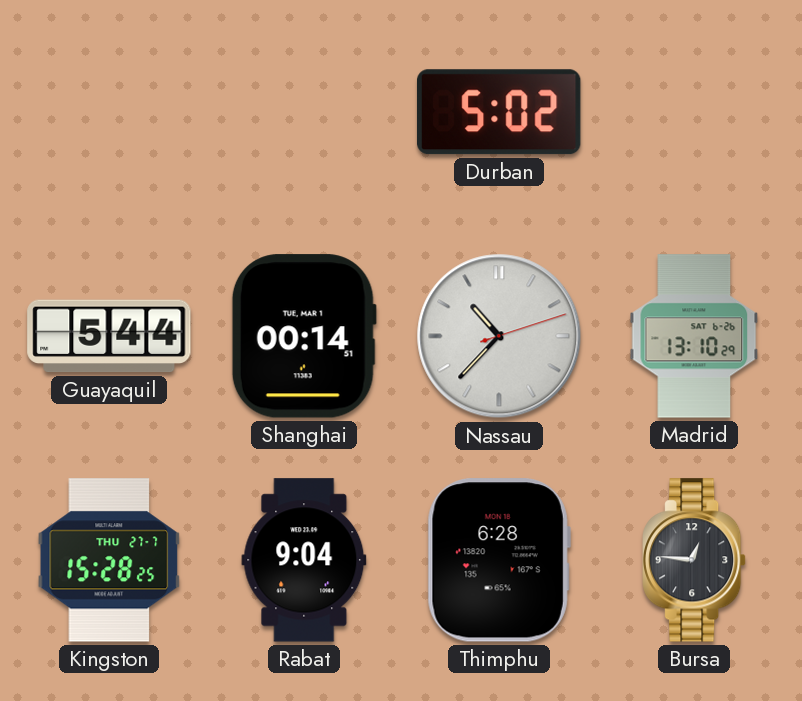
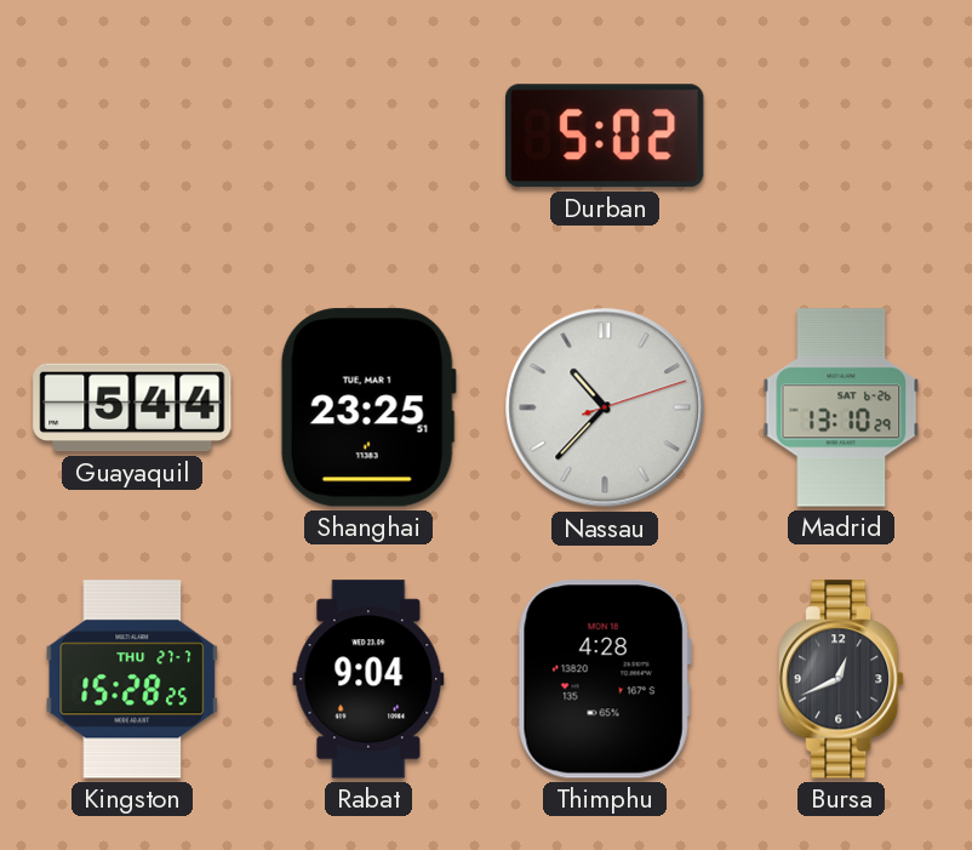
Shanghai: 00:14 -> 23:25 (368, 407)
Thimphu: 6:28 -> 4:28 (605, 679)
Bursa: 12:46 -> 12:41 (842, 679)
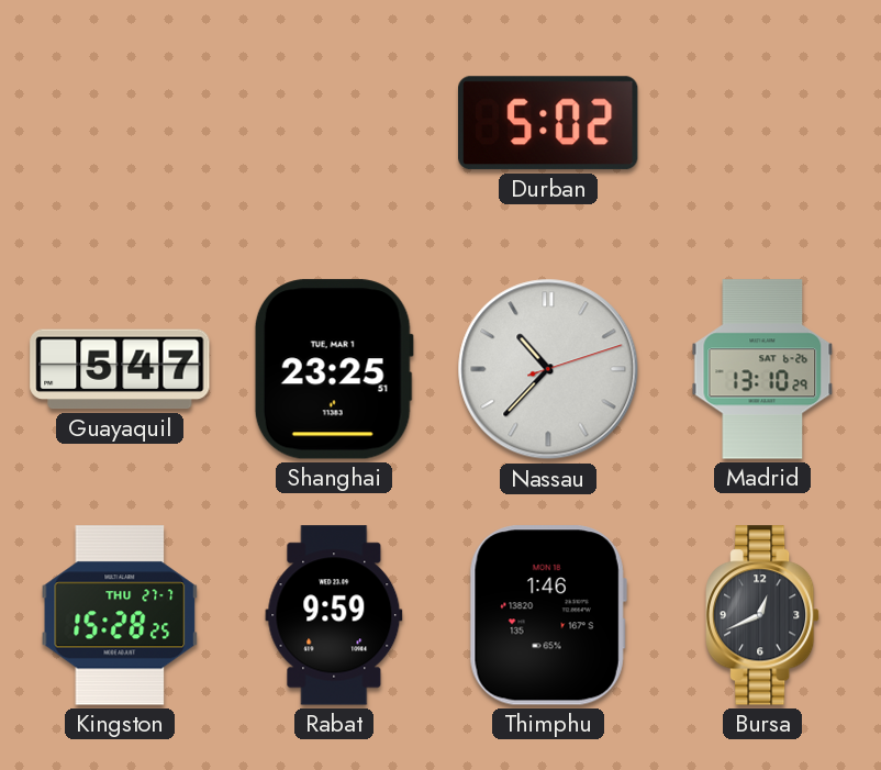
Guayaquil: 5:44 -> 5:47 (120, 369)
Rabat: 9:04 -> 9:59 (334, 615)
Thimphu: 4:28 -> 1:46 (548, 615)
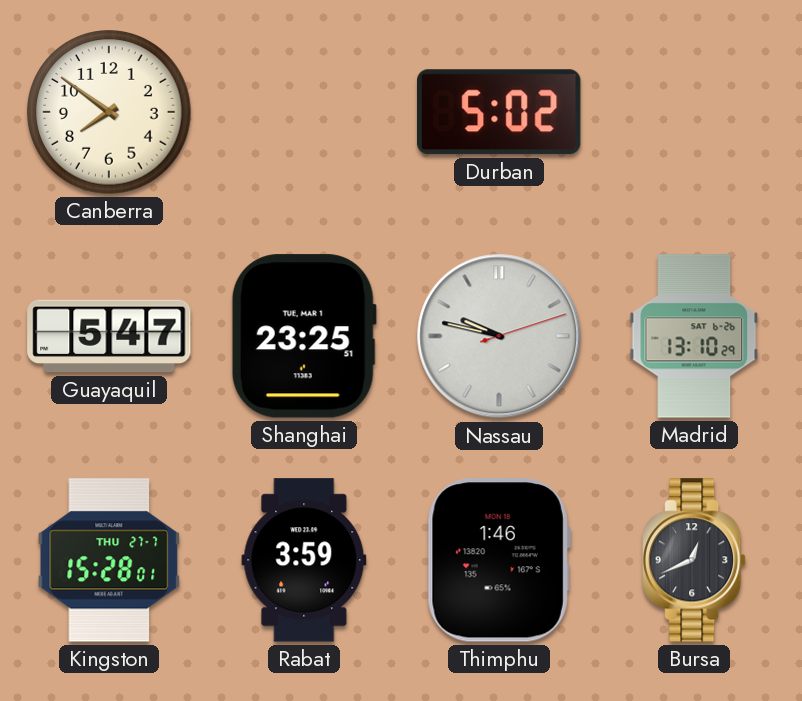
Canberra: none -> 7:51 (109, 112)
Nassau: 10:37 -> 9:47 (499, 336)
Kingston: 15:28:25 -> 15:28:01 (109, 560)
Rabat: 9:59 -> 3:59 (304, 560)
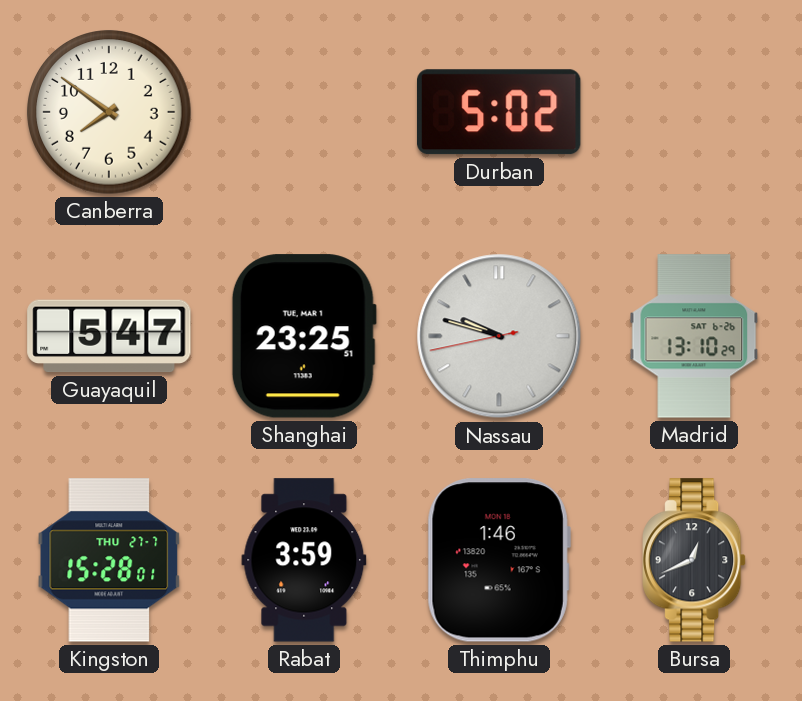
Nassau: 9:47:12 -> 9:47:43 (499, 336)
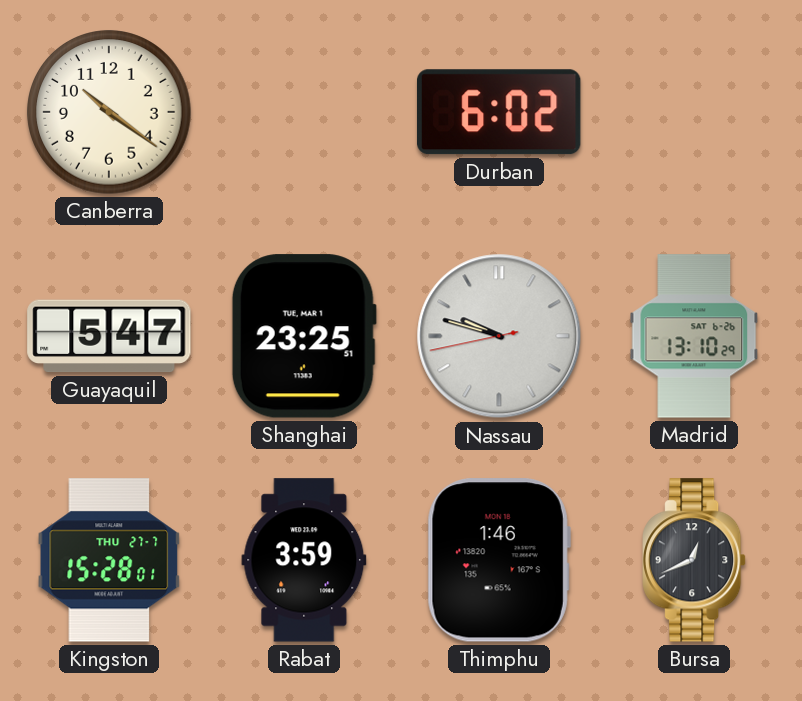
Canberra: 7:51 -> 10:21 (109, 112)
Durban: 5:02 -> 6:02 (500, 112)
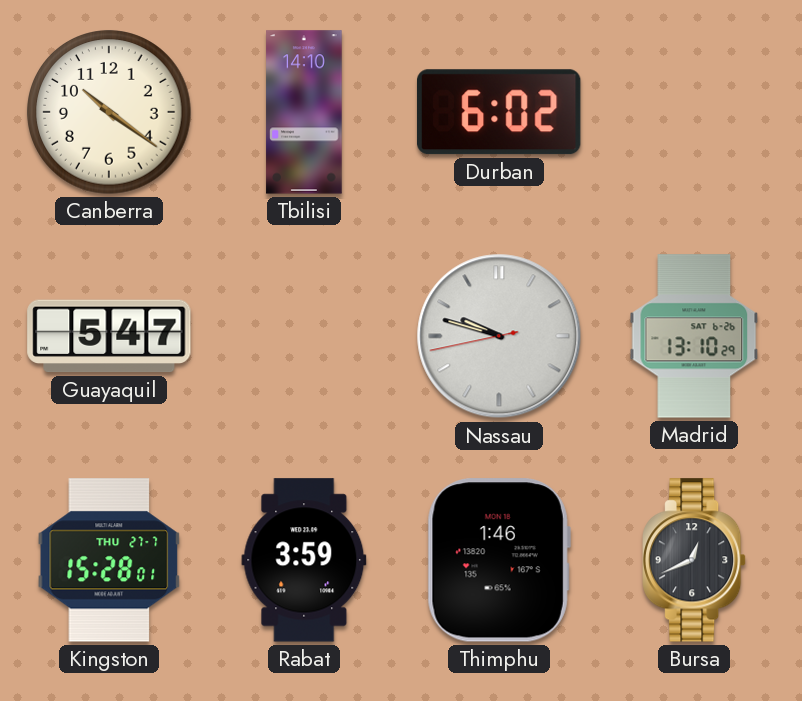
Tbilisi: none -> 14:10 (304, 112)
Shanghai: 23:25 -> none (304, 336)
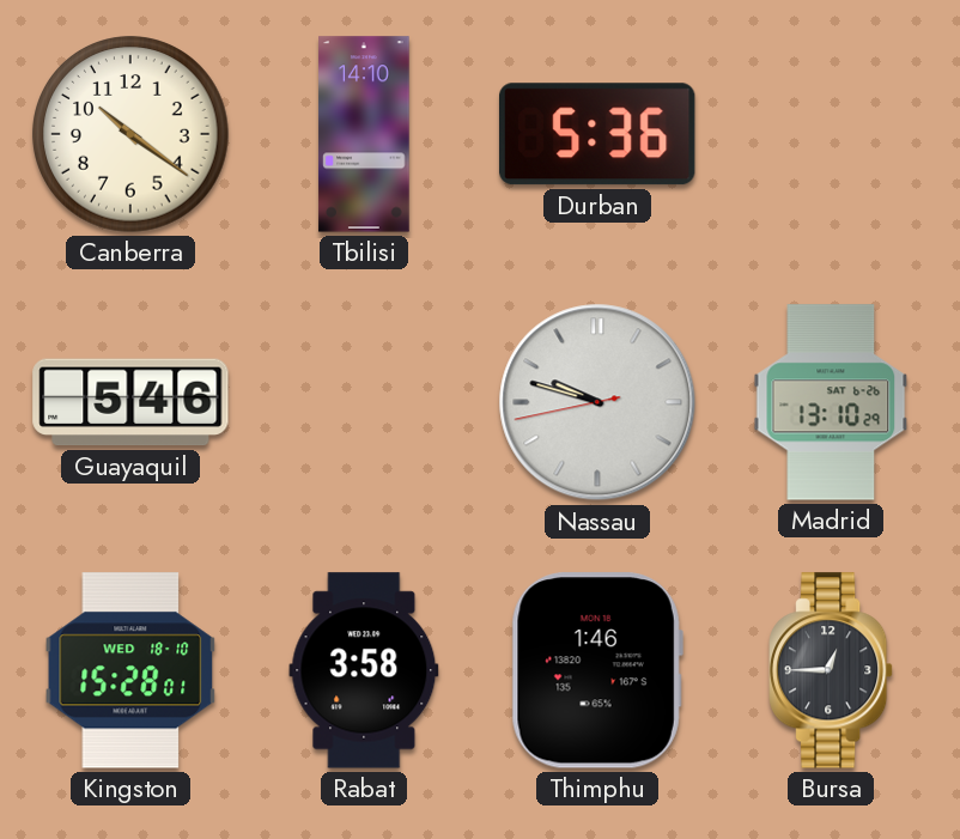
Durban: 6:02 -> 5:36 (599, 134)
Guayaquil: 5:47 -> 5:46 (130, 402)
Kingston date: THU 27-7 -> WED 18-10 (130, 670)
Rabat: 3:59 -> 3:58 (364, 670)
Bursa: 12:41 -> 12:45 (832, 670)
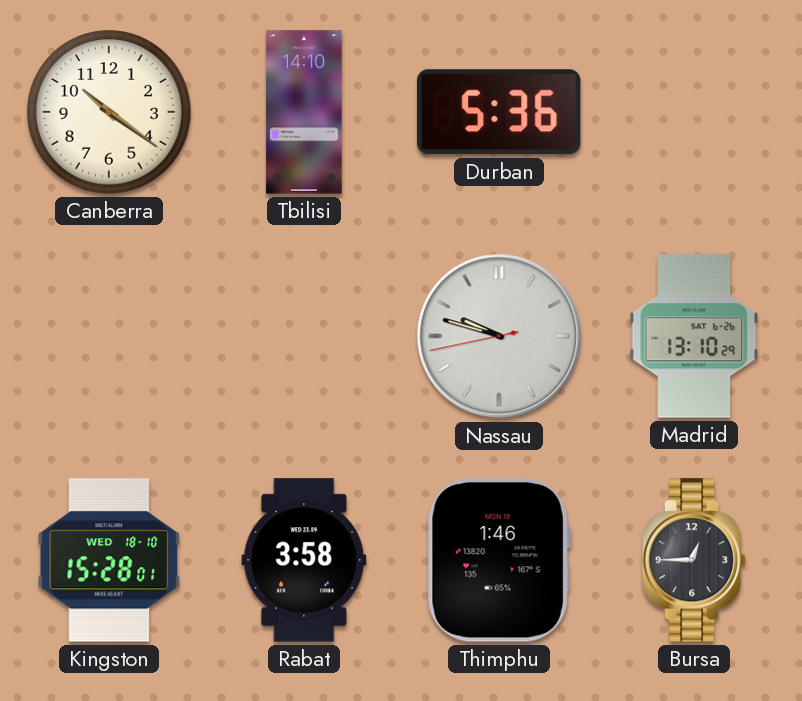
Guayaquil: 5:46 -> none (130, 402)
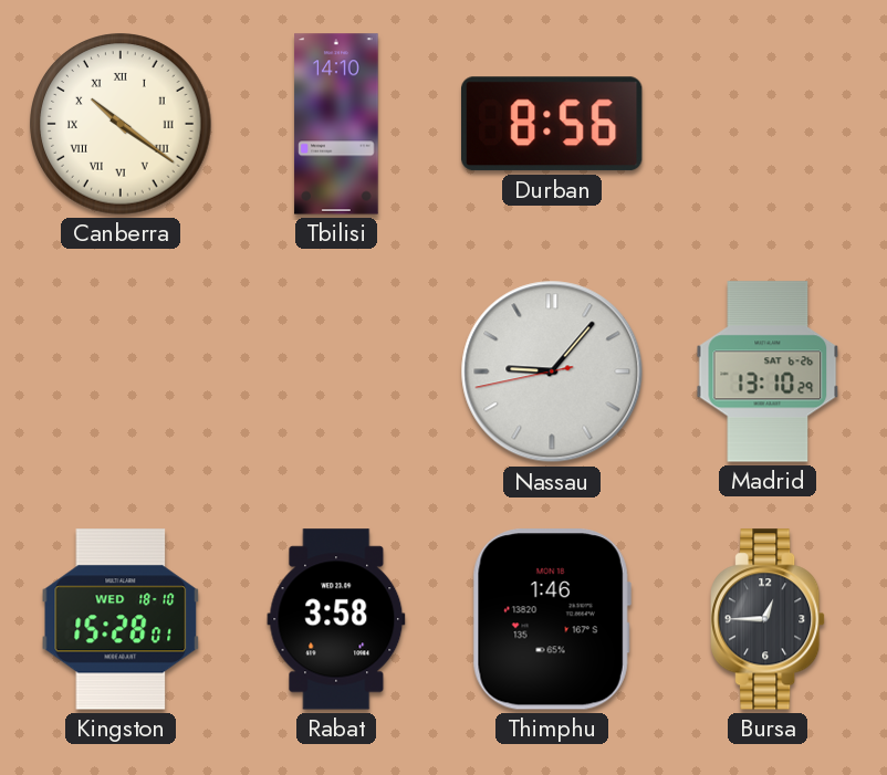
Canberra numerals: Arabic -> Roman (121, 124)
Durban: 5:36 -> 8:56 (553, 124)
Nassau: 9:47 -> 9:06 (552, 371)
